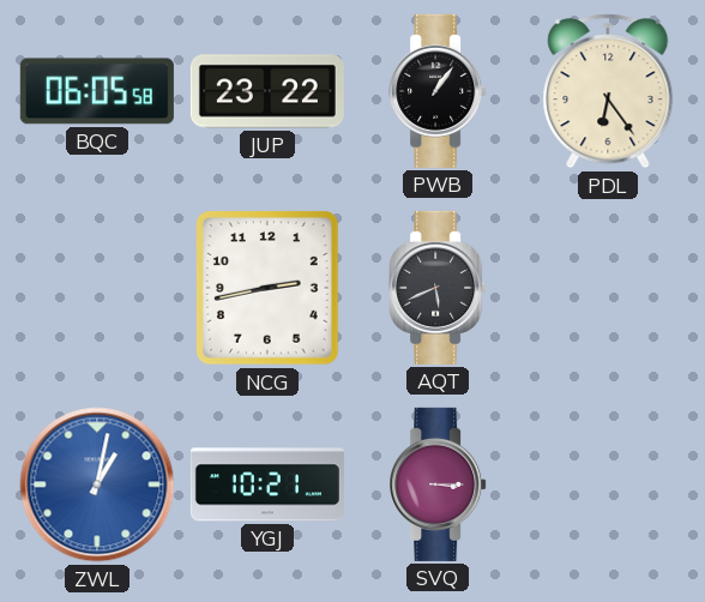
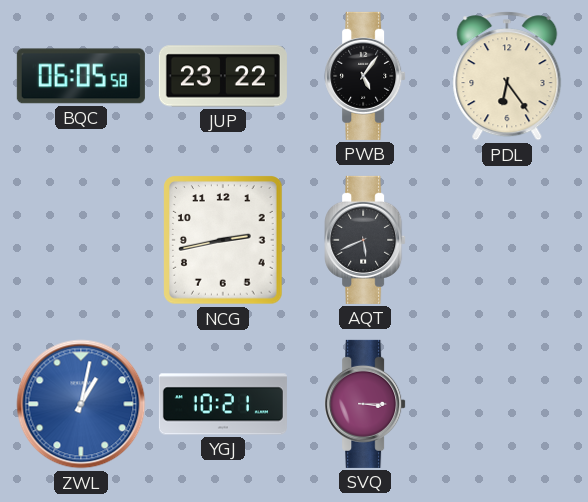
PWB: 1:06 -> 5:06 (365, 76)
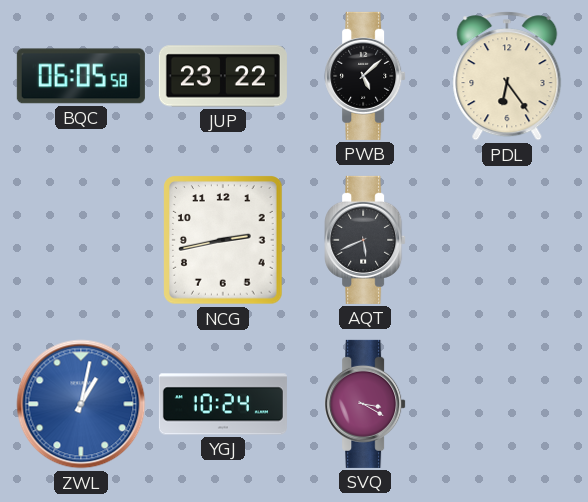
PWB: 5:06 -> 5:08 (365, 76)
YGJ: 10:21 -> 10:24 (223, 404)
SVQ: 3:15 -> 3:20 (365, 404)
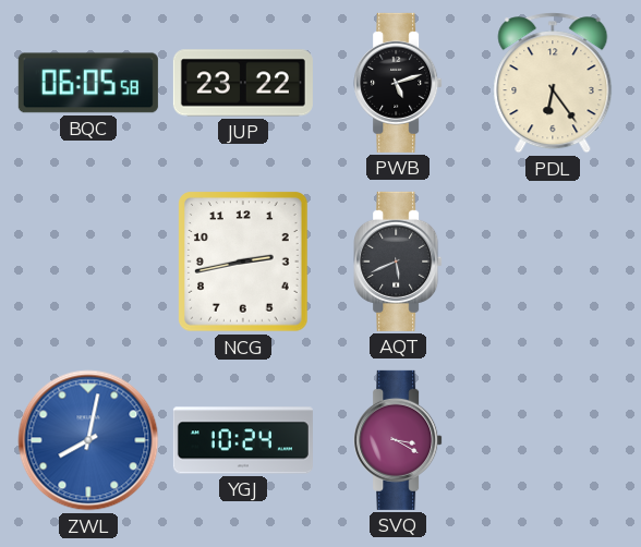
PWB: 5:08 -> 5:12 (398, 83)
ZWL: 1:02 -> 8:02 (88, 440)
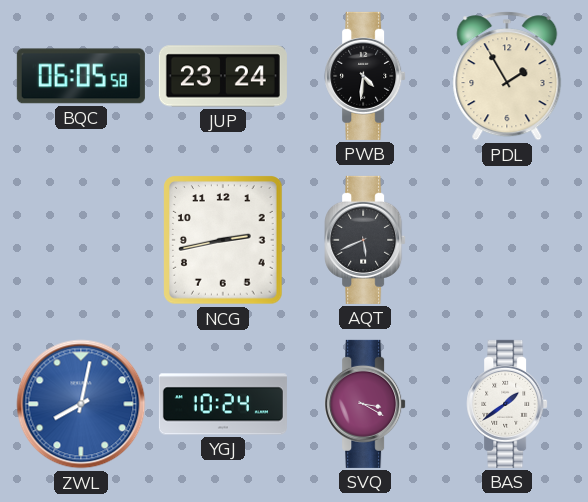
JUP: 23:22 -> 23:24 (223, 76)
PWB: 5:12 -> 4:31 (365, 76)
PDL: 6:24 -> 1:55 (507, 76)
BAS: none -> 1:39 (507, 404)
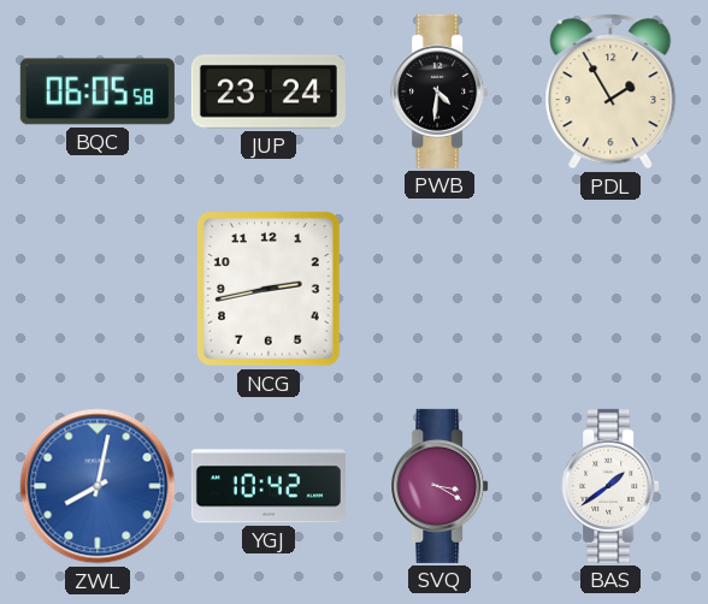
AQT: 5:41 -> none (365, 240)
YGJ: 10:24 -> 10:42 (269, 486)
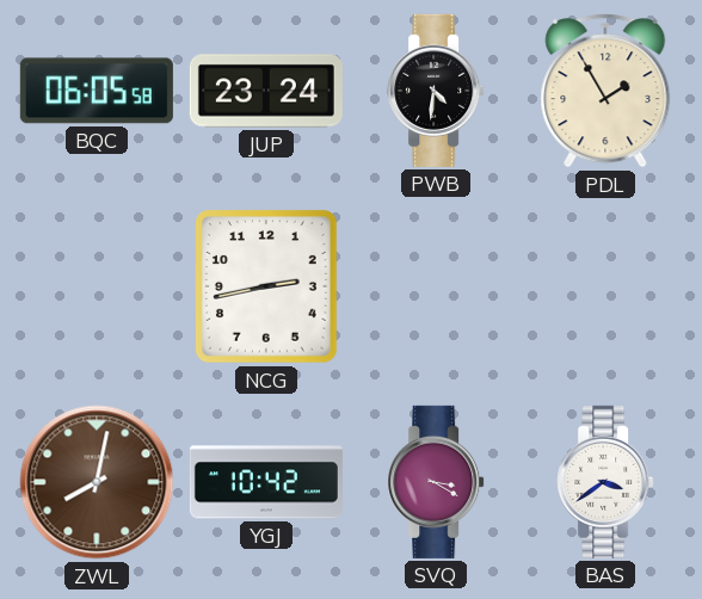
ZWL dial: blue -> brown (97, 482)
BAS: 1:39 -> 3:39 (605, 482)
